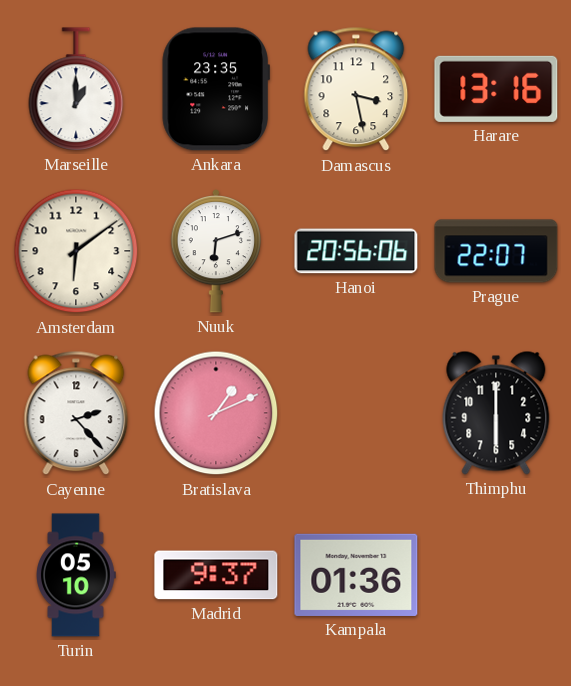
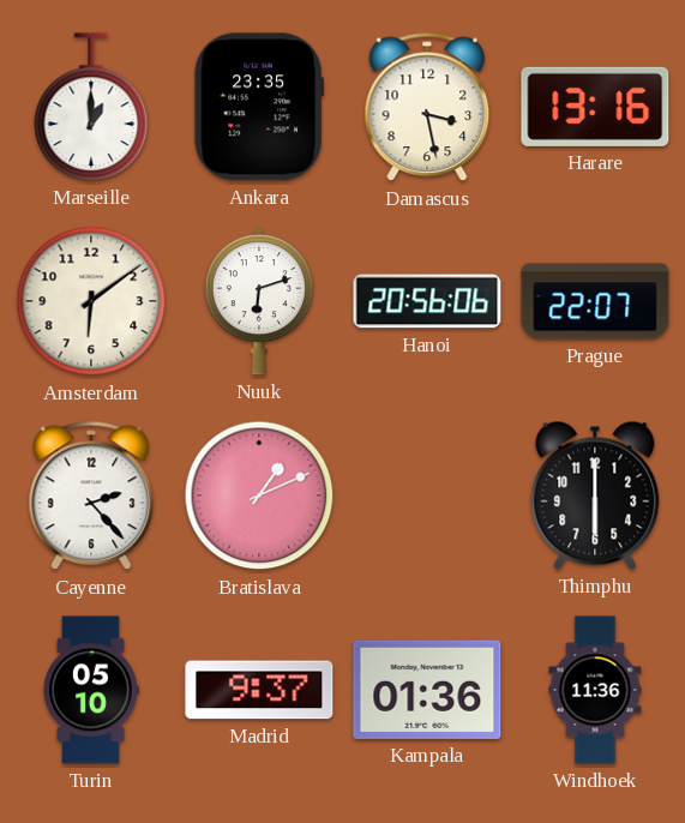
Windhoek: none -> 11:36 (595, 690)
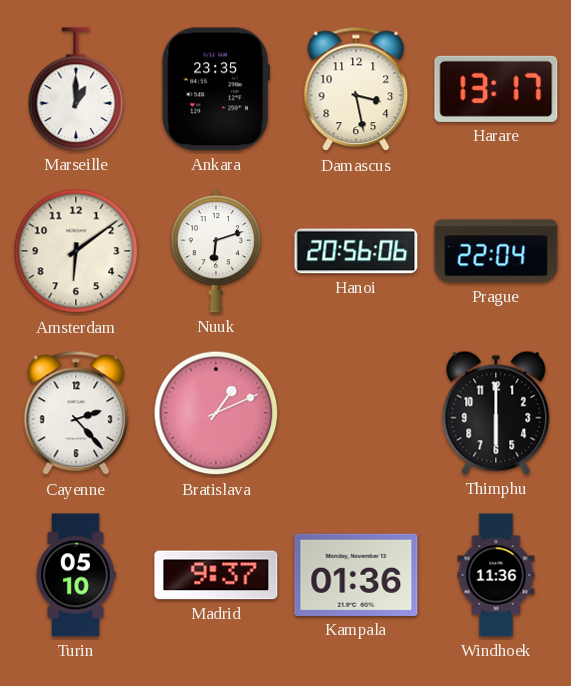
Harare: 13:16 -> 13:17 (496, 89)
Prague: 22:07 -> 22:04 (496, 251)
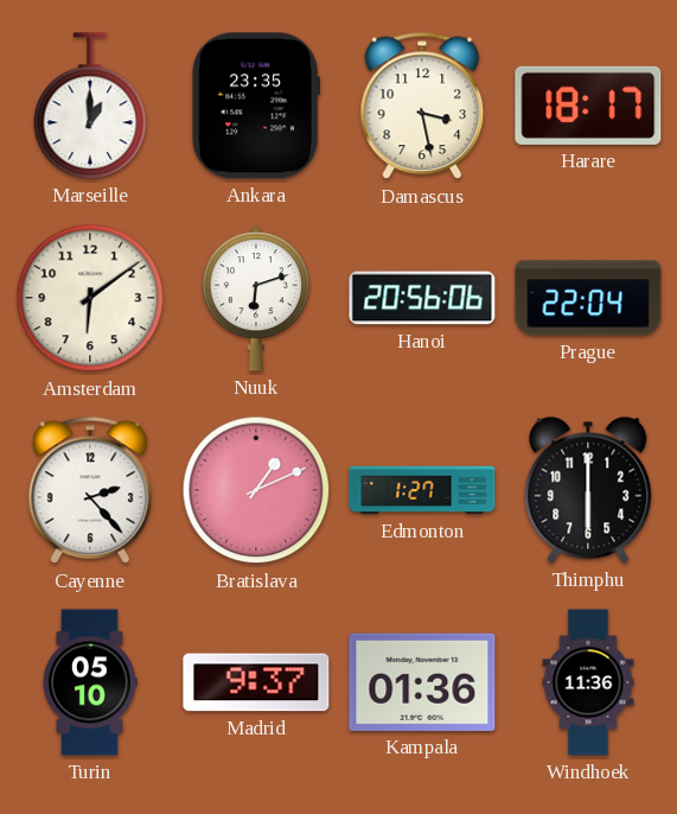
Harare: 13:17 -> 18:17 (588, 106)
Edmonton: none -> 1:27 (422, 490)
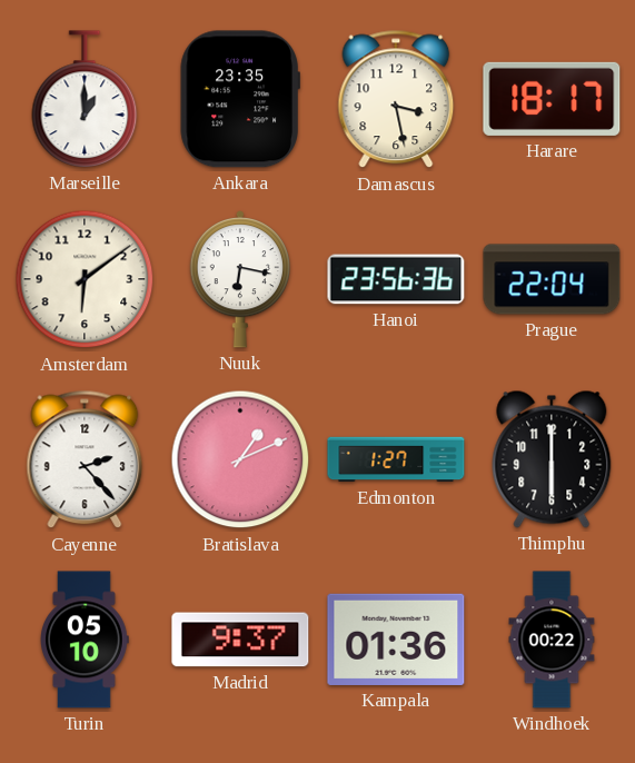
Nuuk: 6:12 -> 6:17 (239, 279)
Hanoi: 20:56 -> 23:56 (396, 279)
Windhoek: 11:36 -> 00:22 (552, 640)
